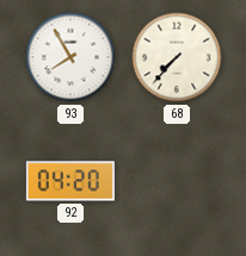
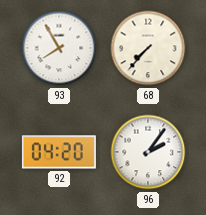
96: none -> 2:06 (148, 152)
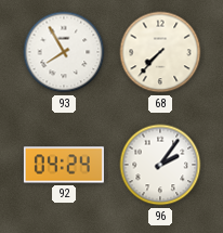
92: 04:20 -> 04:24 (64, 165)
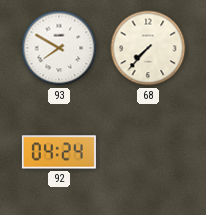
93: 7:55 -> 7:50 (59, 48)
96: 2:06 -> none (160, 165)
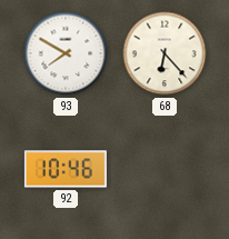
68: 7:37 -> 6:23 (165, 53)
92: 04:24 -> 10:46 (66, 169)
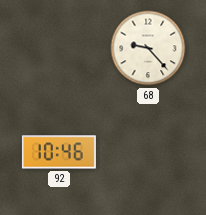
93: 7:50 -> none (66, 53)
68: 6:23 -> 9:23 (148, 48)
